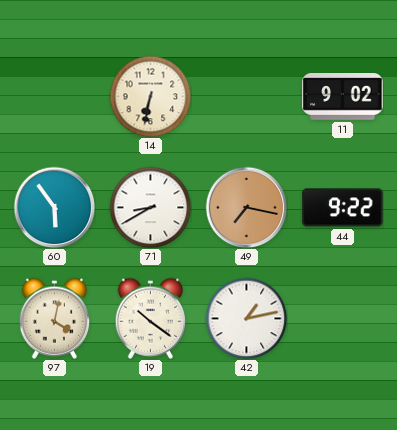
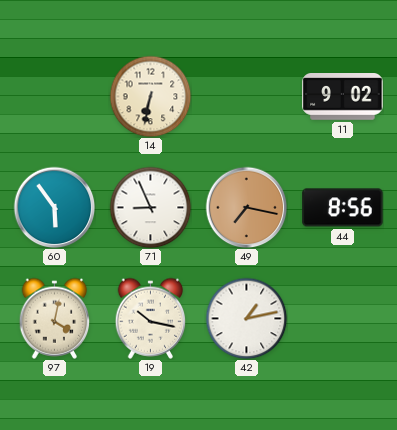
71: 8:40 -> 8:56 (150, 207)
44: 9:22 -> 8:56 (343, 208)
19: 10:21 -> 10:17 (151, 318)
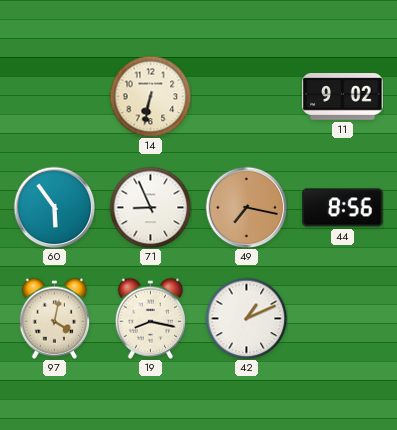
19: 10:17 -> 8:17 (151, 318)
42: 1:13 -> 1:11 (246, 318)
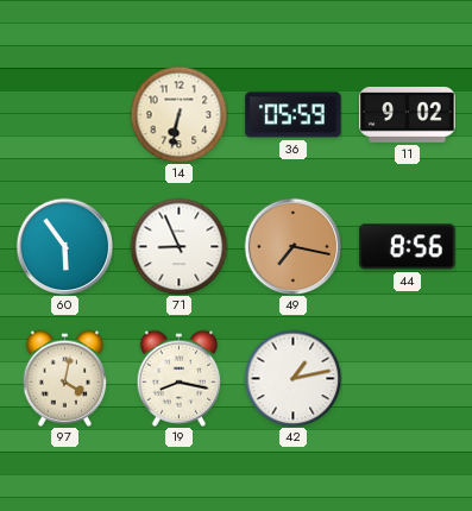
36: none -> 05:59 (294, 115)
42: 1:11 -> 1:13 (292, 378)
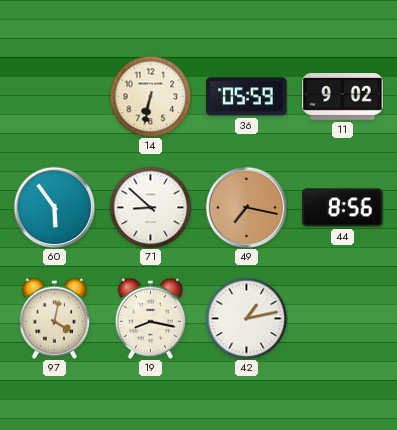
71: 8:56 -> 8:52 (150, 207)
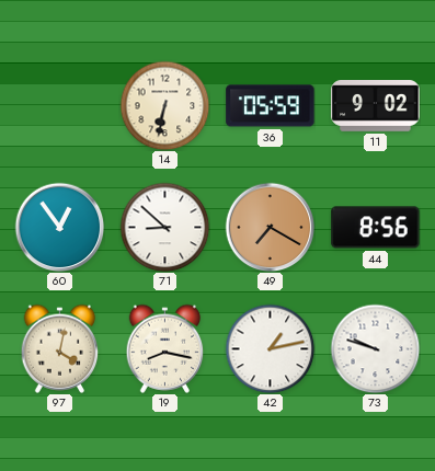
60: 5:54 -> 12:54 (59, 227)
49: 7:17 -> 7:20 (270, 227)
73: none -> 9:48 (375, 348)
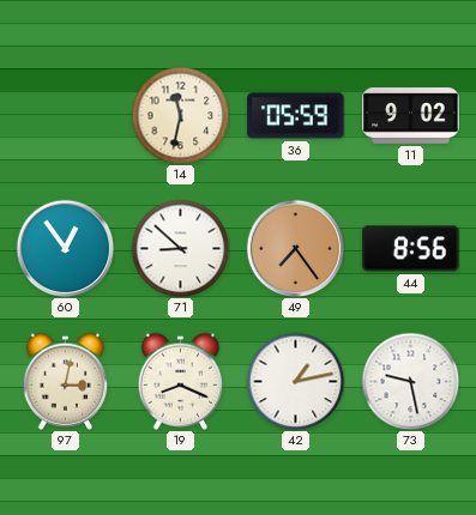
14: 6:32 -> 11:32 (180, 115)
49: 7:20 -> 7:24 (295, 248)
97: 4:02 -> 3:02 (66, 381)
19: 8:17 -> 8:19 (181, 381)
73: 9:48 -> 9:28 (410, 381)
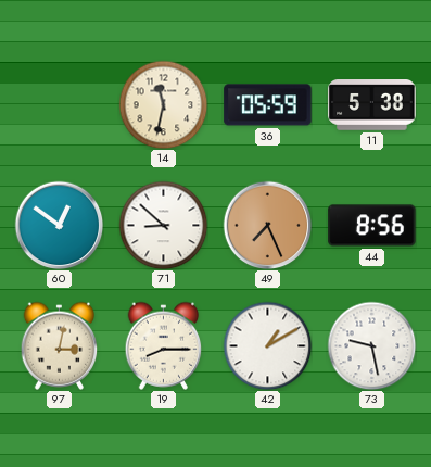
11: 9:02 -> 5:38 (372, 105)
60: 12:54 -> 12:51 (59, 225)
49: 7:24 -> 7:26 (267, 225)
19: 8:19 -> 8:15 (164, 345)
42: 1:13 -> 1:10 (267, 345)
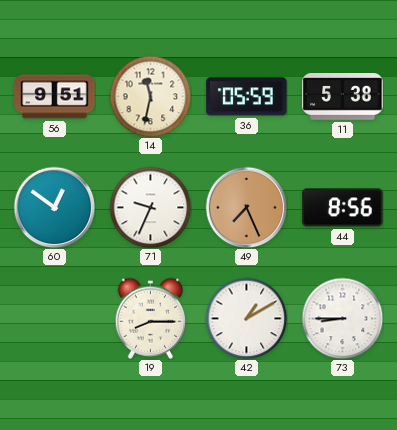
56: none -> 9:51 (55, 97)
71: 8:52 -> 9:34 (150, 207)
97: 3:02 -> none (60, 345)
73: 9:28 -> 8:45 (342, 318)
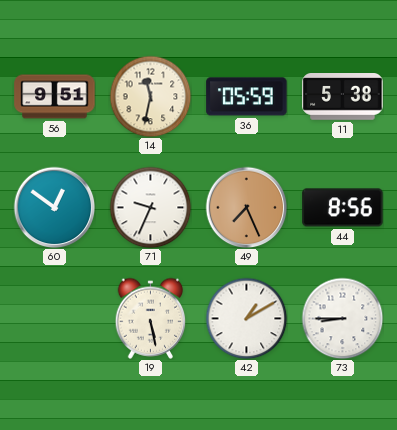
19: 8:15 -> 5:28 (151, 318)
